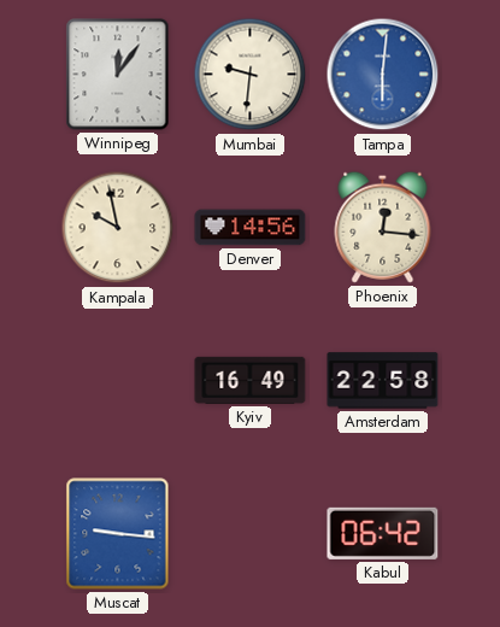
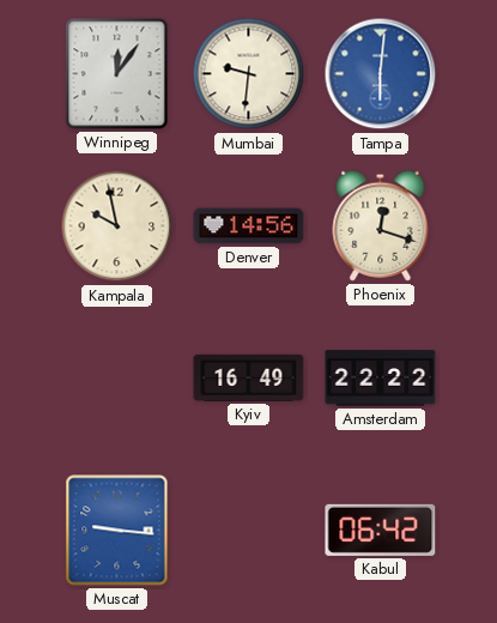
Phoenix: 12:16 -> 12:18 (381, 225)
Amsterdam: 22:58 -> 22:22 (381, 379)
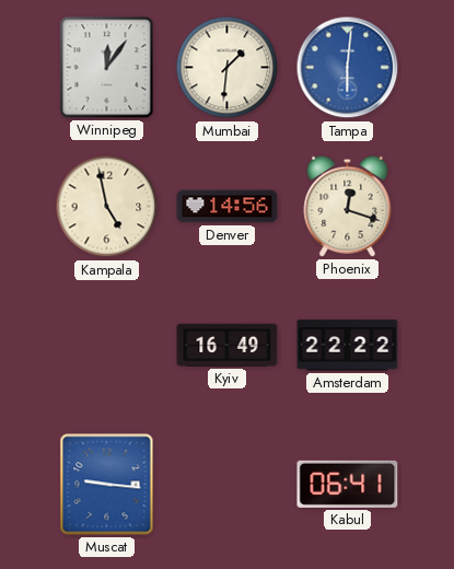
Mumbai: 9:31 -> 1:31 (228, 68)
Kampala: 9:58 -> 4:58 (107, 207)
Kabul: 06:42 -> 06:41 (348, 484)
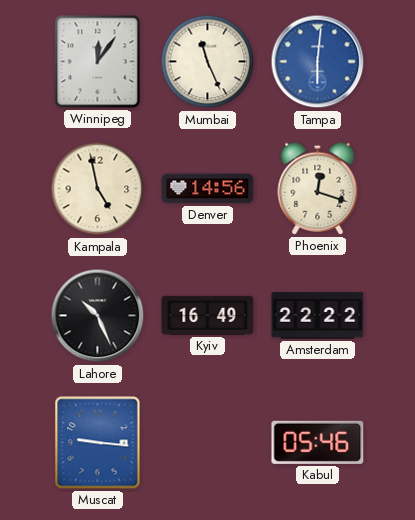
Mumbai: 1:31 -> 11:26 (208, 62)
Lahore: none -> 10:26 (98, 316)
Kabul: 06:41 -> 05:46 (318, 442)
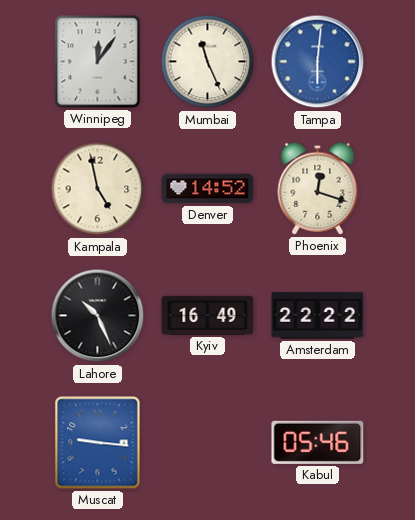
Denver: 14:56 -> 14:52 (208, 189)
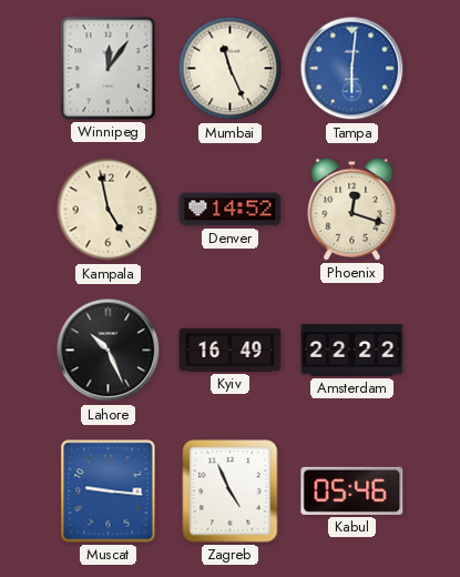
Zagreb: none -> 4:56 (231, 492)
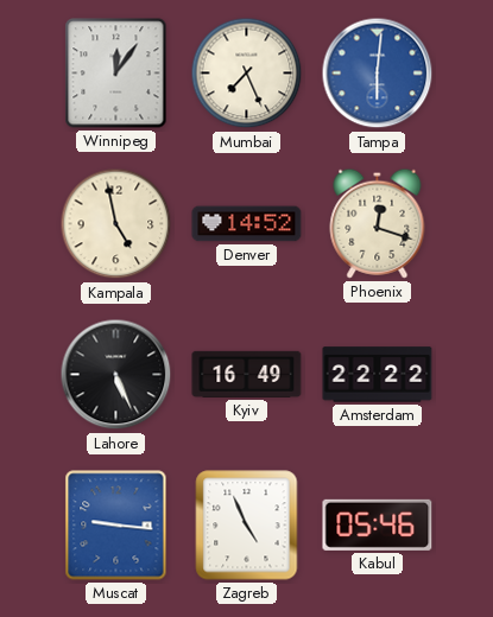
Mumbai: 11:26 -> 7:26 (247, 74)
Lahore: 10:26 -> 5:26 (116, 375)
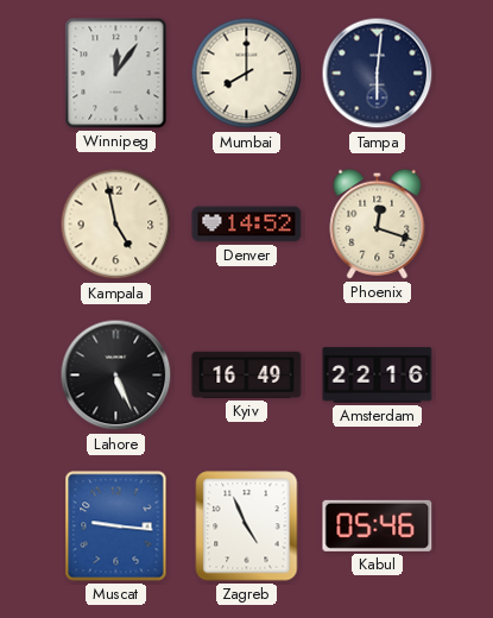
Mumbai: 7:26 -> 8:00 (247, 74)
Tampa dial: blue -> navy (378, 74)
Amsterdam: 22:22 -> 22:16 (378, 376)
